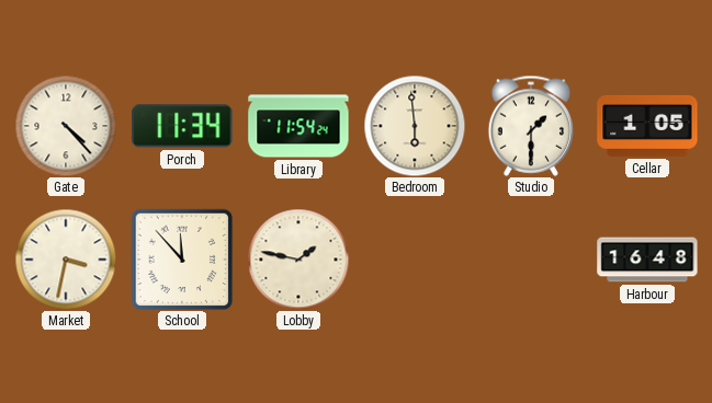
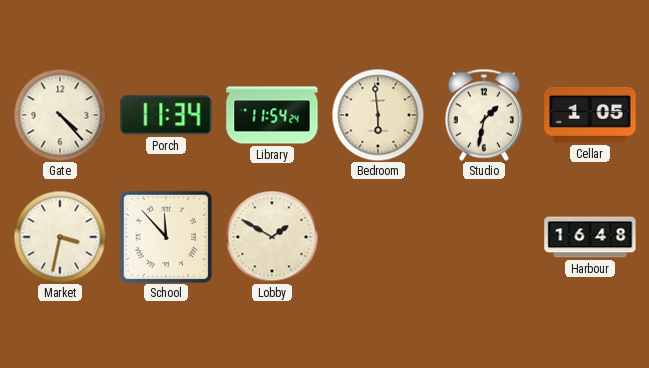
Studio: 1:30 -> 1:32 (484, 115)
Lobby: 1:47 -> 1:50 (272, 237)
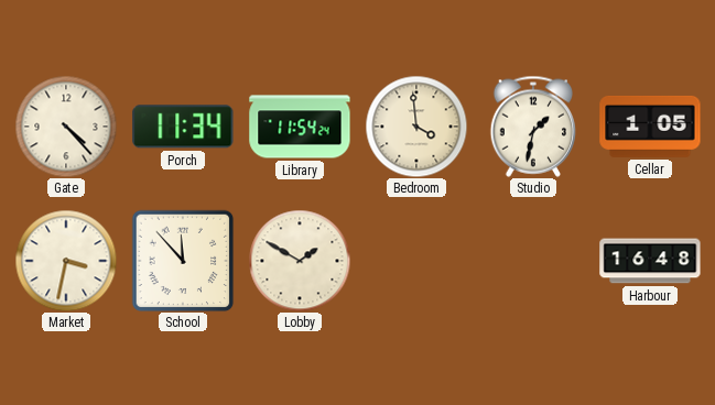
Bedroom: 5:59 -> 3:59 (416, 127)
